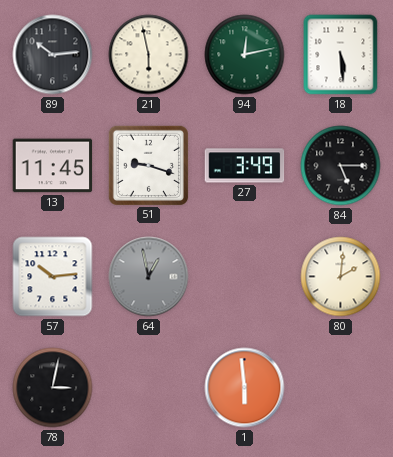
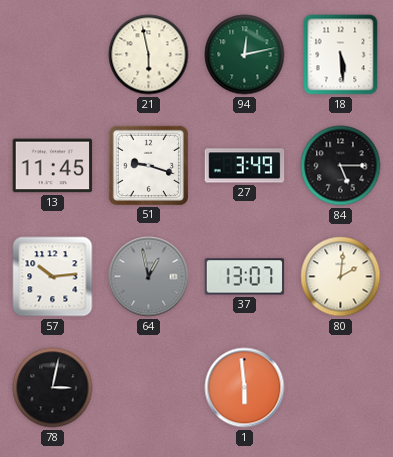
89: 10:14 -> none (53, 55)
37: none -> 13:07 (245, 277)
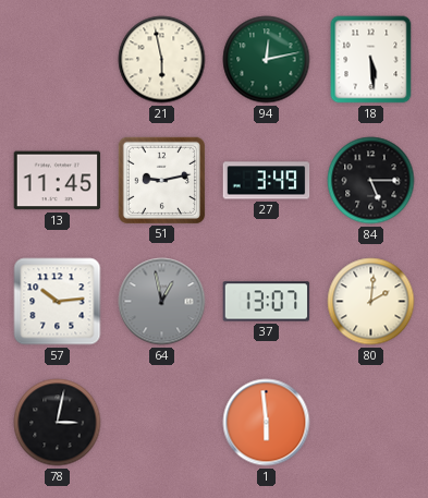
51: 9:18 -> 9:13 (161, 180)
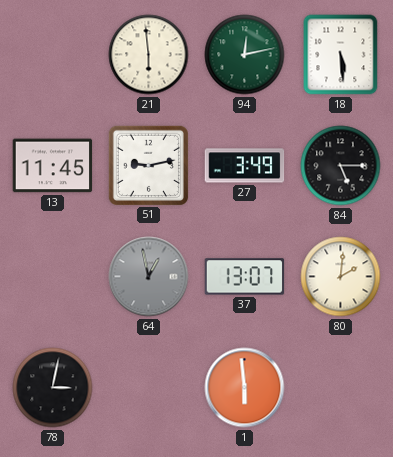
21: 5:58 -> 5:59 (149, 55)
57: 10:14 -> none (58, 302)
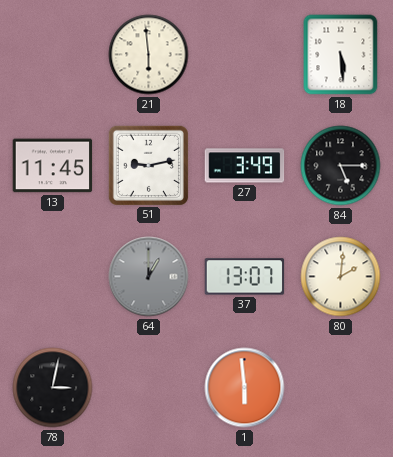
94: 12:13 -> none (245, 55)
64: 12:58 -> 1:00 (149, 277)
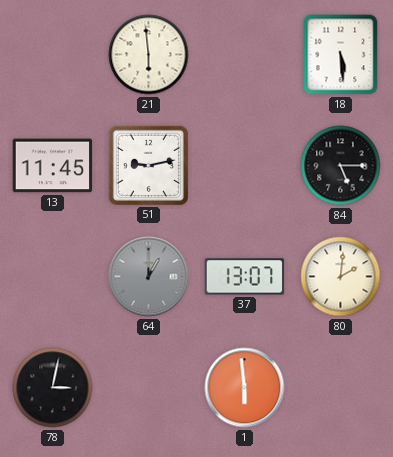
27: 3:49 -> none (245, 166)
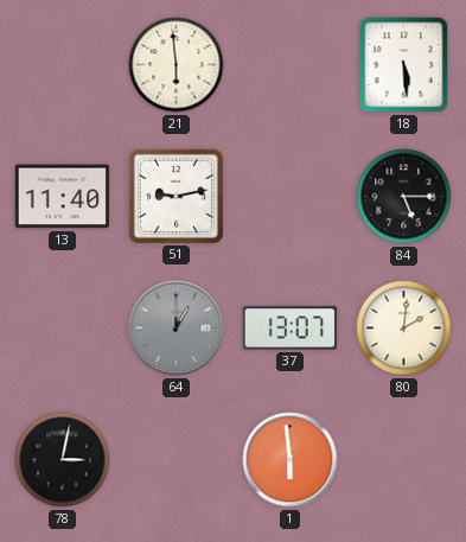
13: 11:45 -> 11:40 (63, 197)
